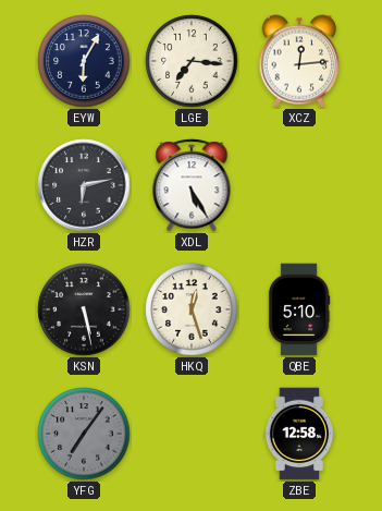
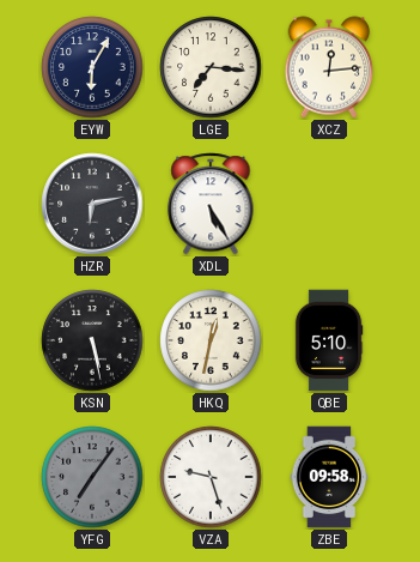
HKQ: 12:27 -> 12:32 (211, 340)
VZA: none -> 9:27 (211, 477)
ZBE: 12:58 -> 09:58 (329, 477)
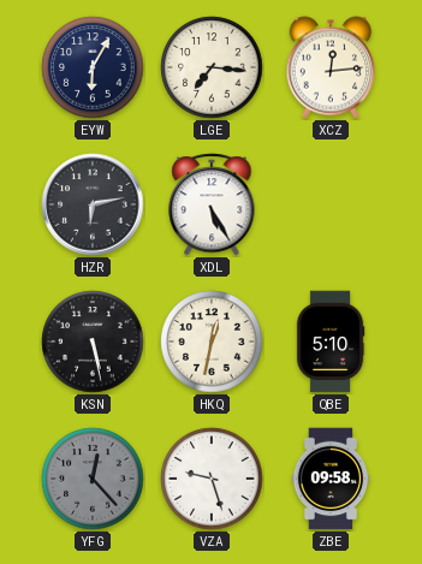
YFG: 7:06 -> 12:23 (93, 479)
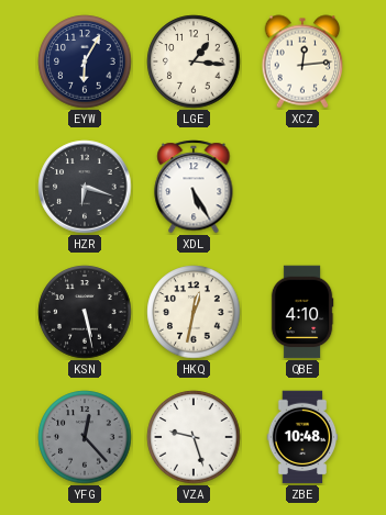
LGE: 7:16 -> 1:16 (194, 61)
HZR: 6:13 -> 6:18 (85, 187)
QBE: 5:10 -> 4:10 (302, 312)
ZBE: 09:58 -> 10:48 (302, 437)
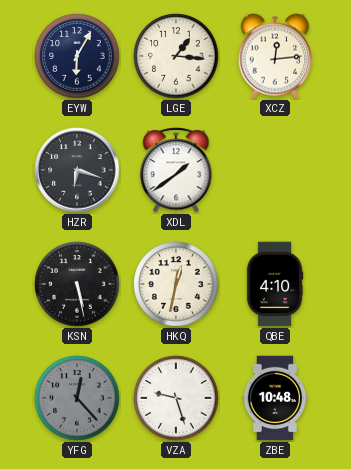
XDL: 5:25 -> 1:39 (176, 170)
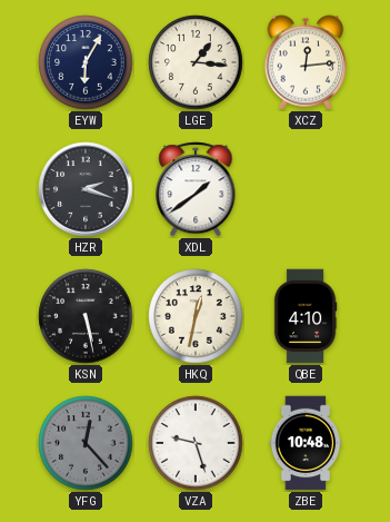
HZR: 6:18 -> 2:18 (86, 189)
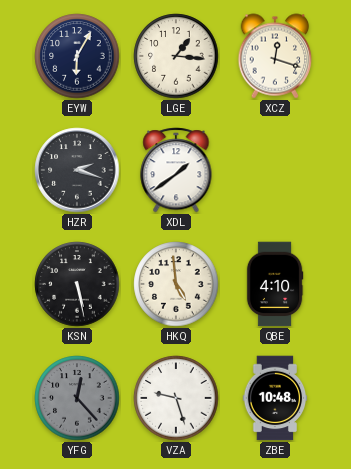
XCZ: 12:14 -> 12:18 (275, 56)
HKQ: 12:32 -> 4:59 (176, 284)
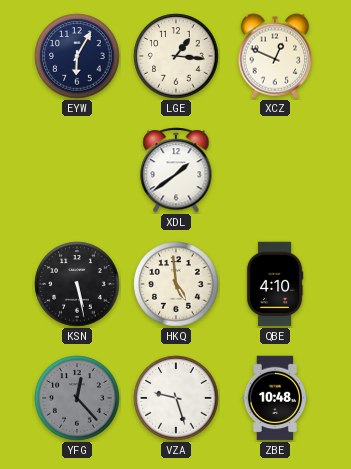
XCZ: 12:18 -> 12:49 (275, 56)
HZR: 2:18 -> none (77, 170)
